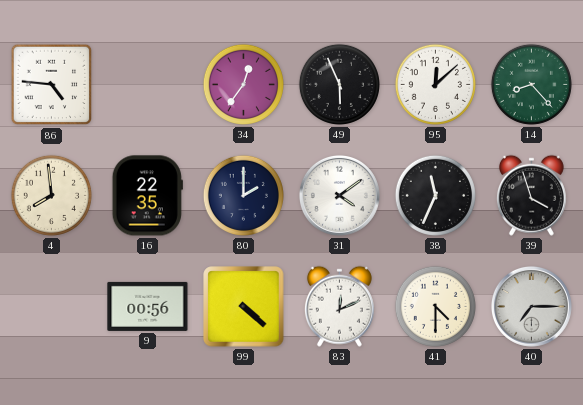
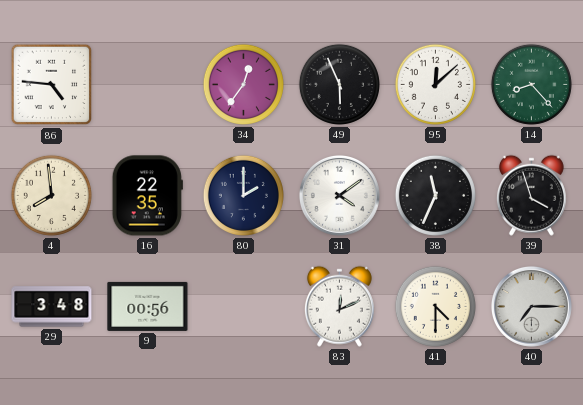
29: none -> 3:48 (52, 307)
99: 4:22 -> none (244, 307)
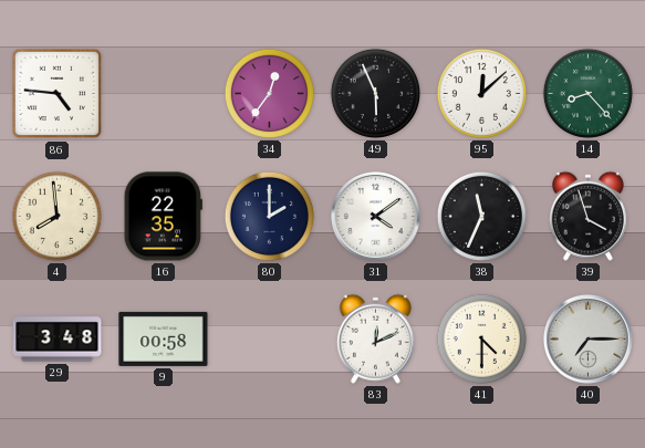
9: 00:56 -> 00:58 (164, 338)
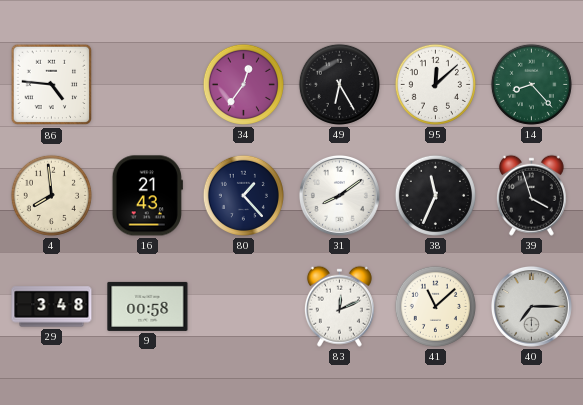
49: 5:56 -> 6:25 (339, 84)
16: 22:35 -> 21:43 (147, 196)
80: 2:00 -> 1:23 (243, 195)
31: 4:09 -> 8:09 (339, 195)
41: 4:30 -> 11:08 (435, 306)
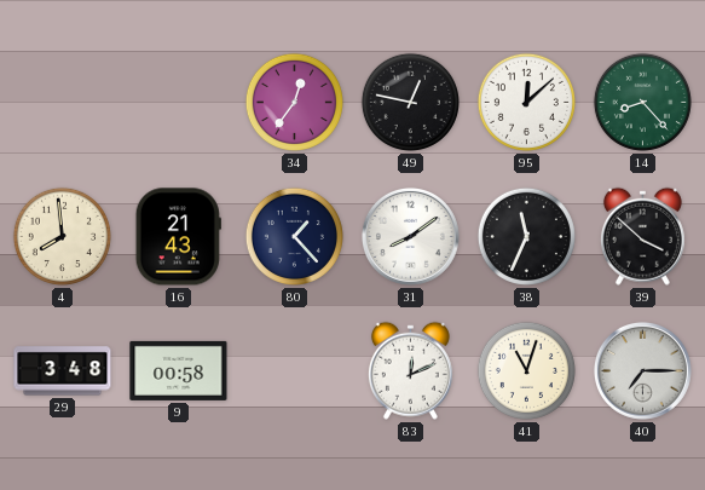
86: 4:46 -> none (52, 85)
49: 6:25 -> 12:47 (410, 102)
39: 3:57 -> 3:52 (642, 236)
41: 11:08 -> 11:03 (526, 370)
